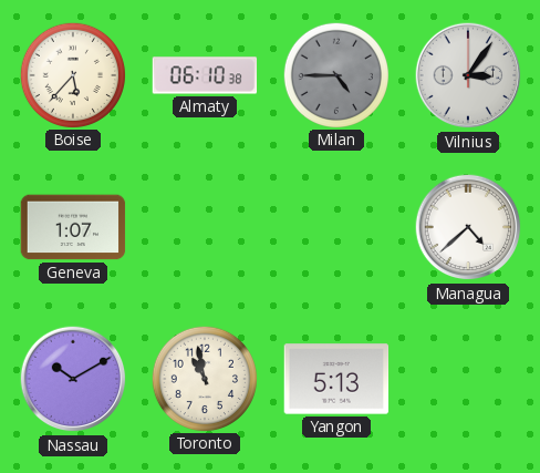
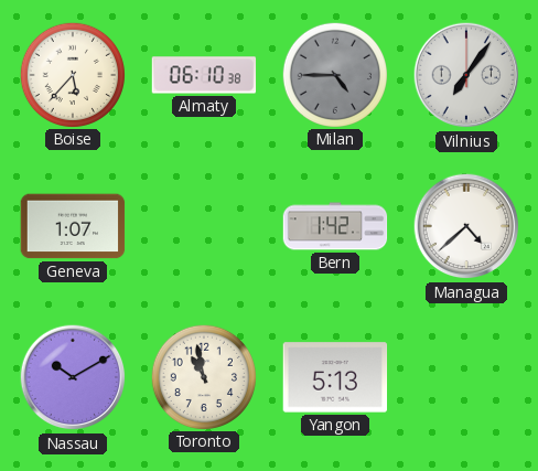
Vilnius: 3:06 -> 7:06 (466, 75)
Bern: none -> 1:42 (335, 226)
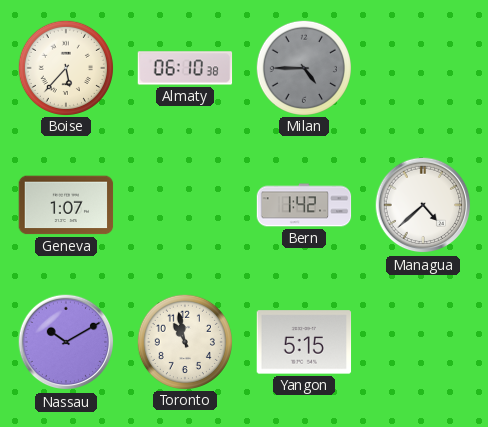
Vilnius: 7:06 -> none (466, 75)
Yangon: 5:13 -> 5:15 (304, 342)
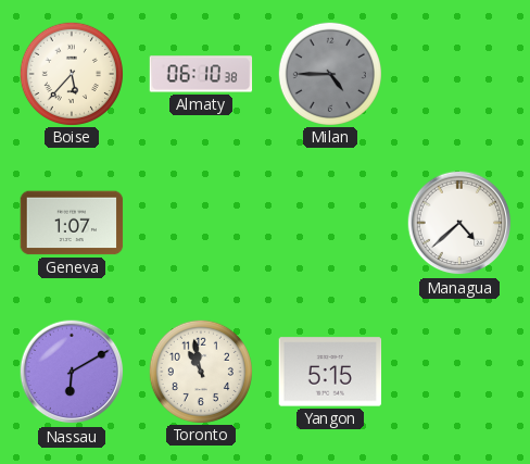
Bern: 1:42 -> none (304, 205)
Nassau: 10:10 -> 6:10 (72, 372)
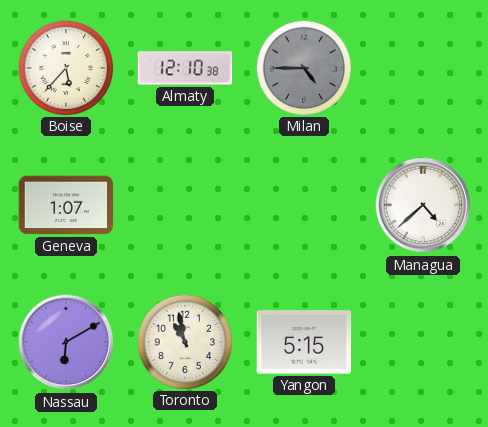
Almaty: 06:10 -> 12:10 (185, 68)
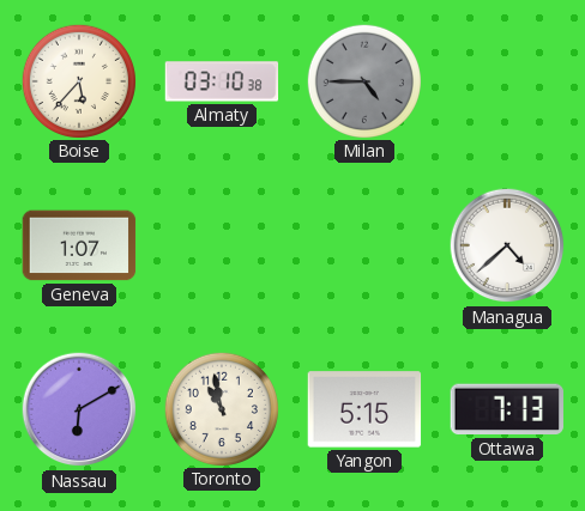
Almaty: 12:10 -> 03:10 (222, 81)
Ottawa: none -> 7:13 (506, 409)
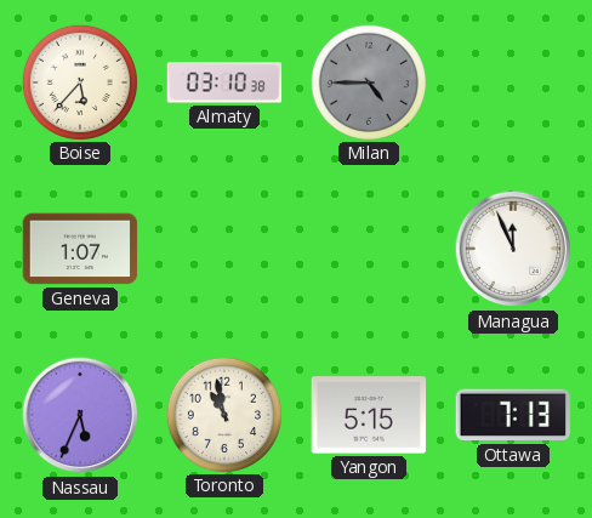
Managua: 4:38 -> 11:56 (513, 249)
Nassau: 6:10 -> 5:34 (80, 415)
